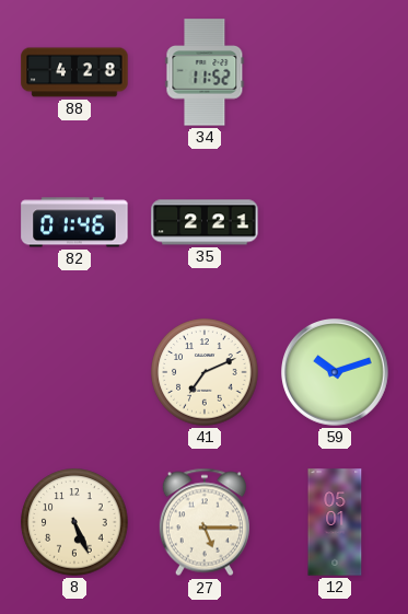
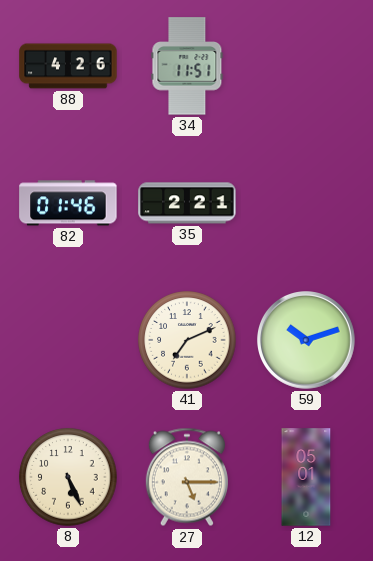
88: 4:28 -> 4:26 (68, 66)
34: 11:52 -> 11:51 (187, 66)
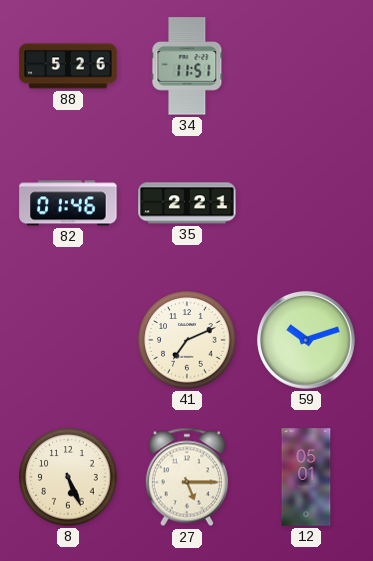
88: 4:26 -> 5:26 (68, 66)
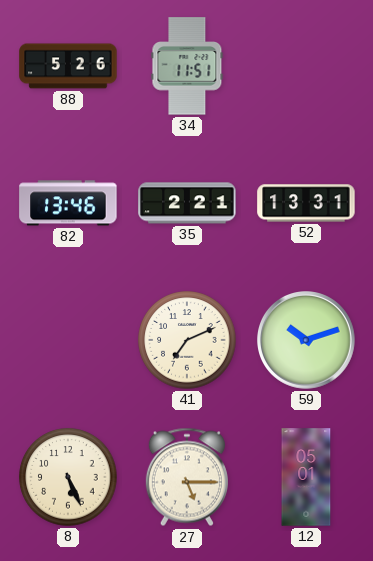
82: 01:46 -> 13:46 (68, 203)
52: none -> 13:31 (306, 203)
